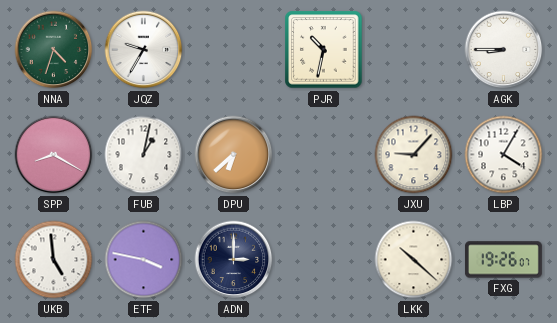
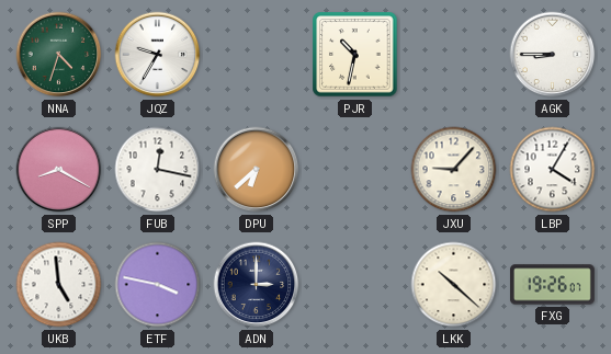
FUB: 1:02 -> 12:17 (158, 170)
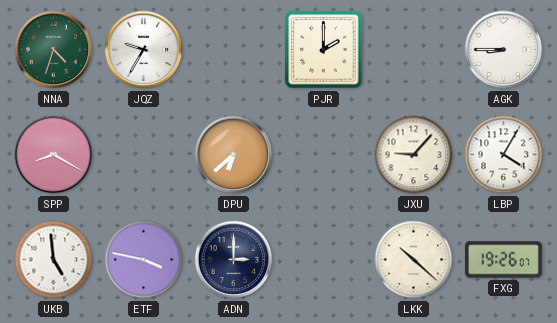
PJR: 10:32 -> 2:00 (324, 50)
FUB: 12:17 -> none (158, 170)
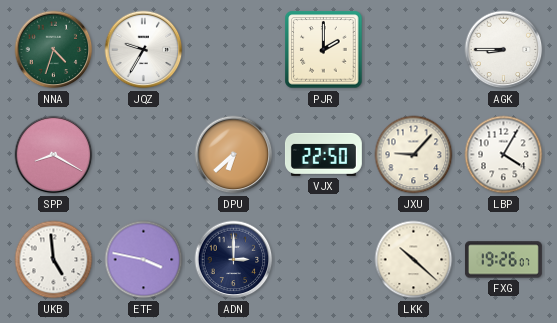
VJX: none -> 22:50 (323, 154)
